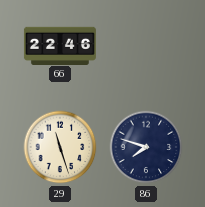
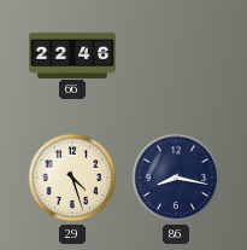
29: 11:27 -> 4:27 (72, 178)
86: 7:48 -> 8:17 (176, 178)
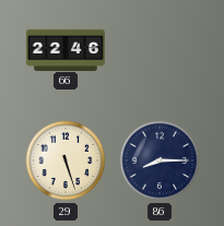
29: 4:27 -> 5:27 (66, 160)
86: 8:17 -> 8:15 (160, 160)
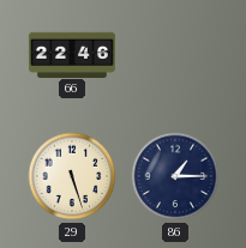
86: 8:15 -> 1:15 (175, 176)
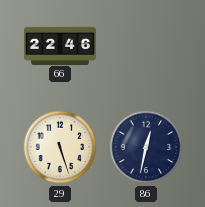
86: 1:15 -> 12:32 (146, 147)
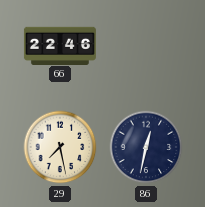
29: 5:27 -> 7:28 (60, 147)
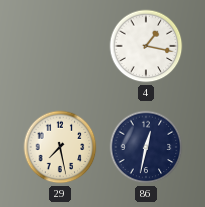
66: 22:46 -> none (60, 45)
4: none -> 1:17 (146, 46)
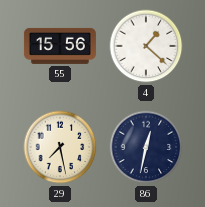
55: none -> 15:56 (60, 46)
4: 1:17 -> 1:22 (146, 46)
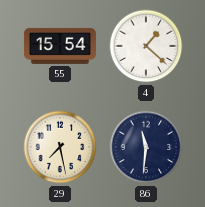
55: 15:56 -> 15:54 (60, 46)
86: 12:32 -> 11:31 (146, 147)
